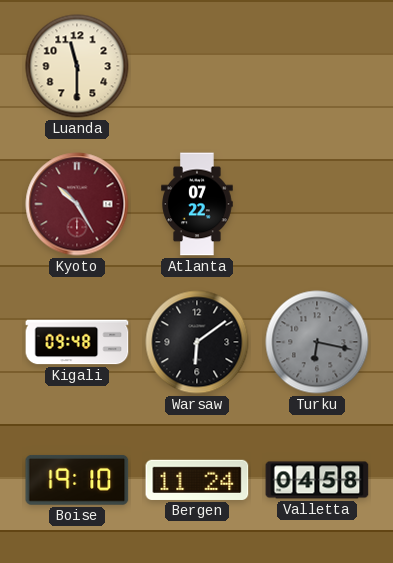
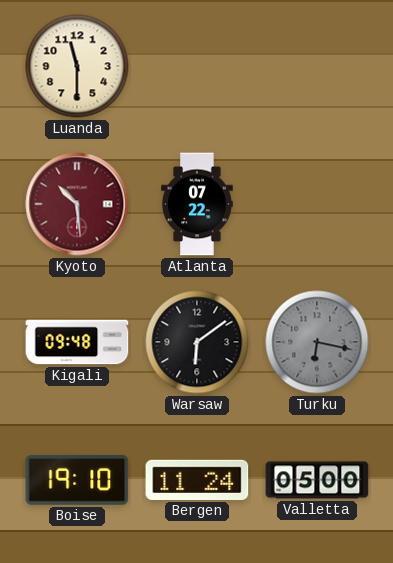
Kyoto: 10:25 -> 10:29 (77, 204)
Valletta: 04:58 -> 05:00 (317, 480)
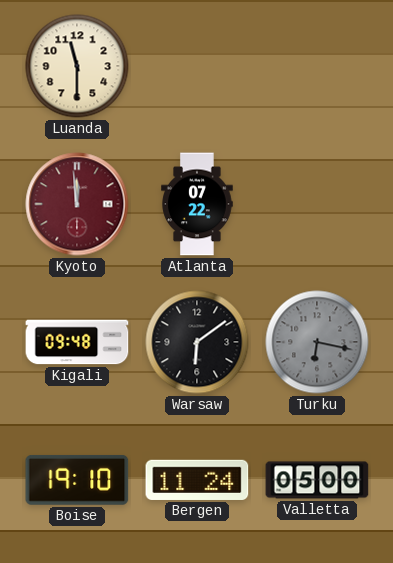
Kyoto: 10:29 -> 11:59 (77, 204)
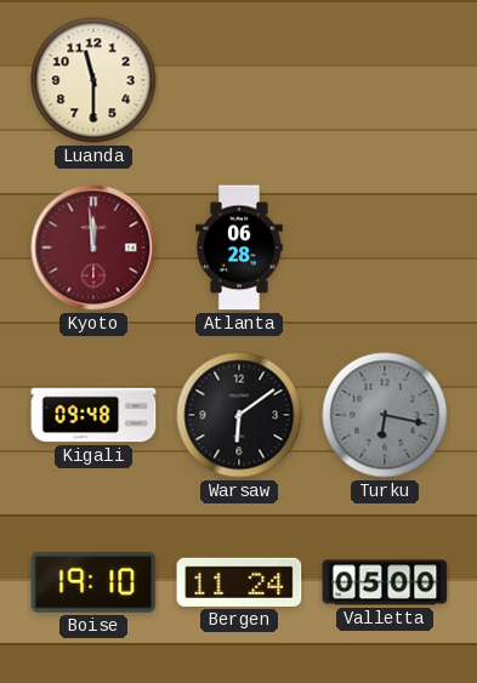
Atlanta: 07:22 -> 06:28 (239, 247)
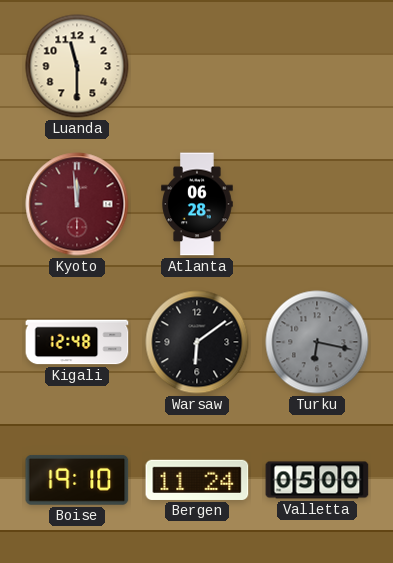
Kigali: 09:48 -> 12:48 (77, 342)
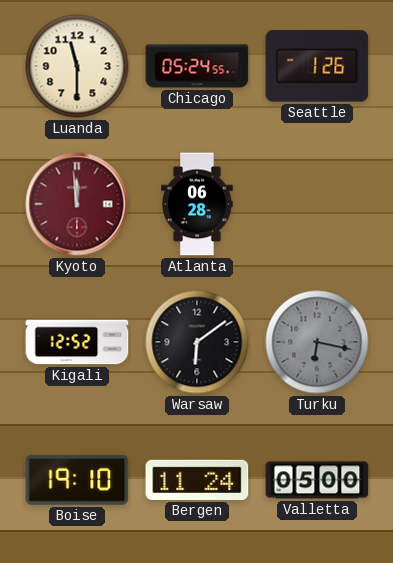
Chicago: none -> 05:24 (197, 66)
Seattle: none -> 1:26 (317, 66)
Kigali: 12:48 -> 12:52 (77, 342)
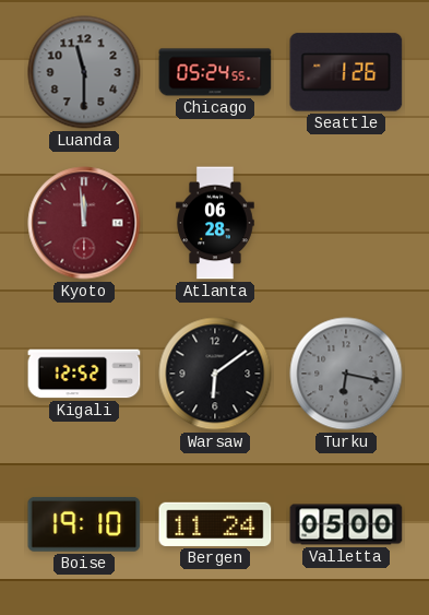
Luanda dial: cream -> grey (84, 72)
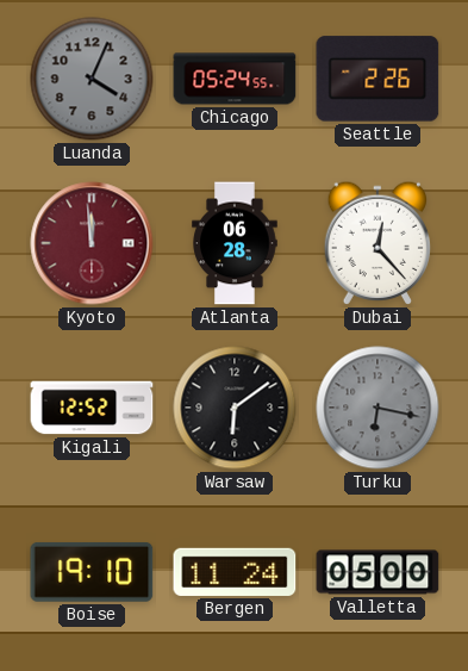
Luanda: 11:30 -> 4:04 (92, 79)
Seattle: 1:26 -> 2:26 (377, 79)
Dubai: none -> 12:23 (376, 243)
